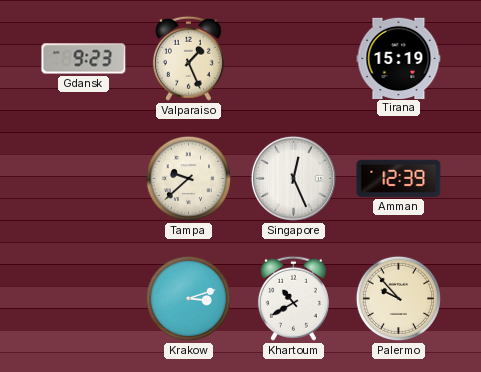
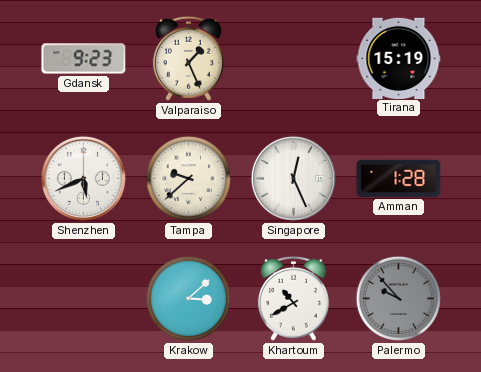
Shenzhen: none -> 5:41 (83, 178)
Amman: 12:39 -> 1:28 (399, 178)
Krakow: 3:12 -> 3:08 (188, 298)
Palermo dial: cream -> grey (398, 298)
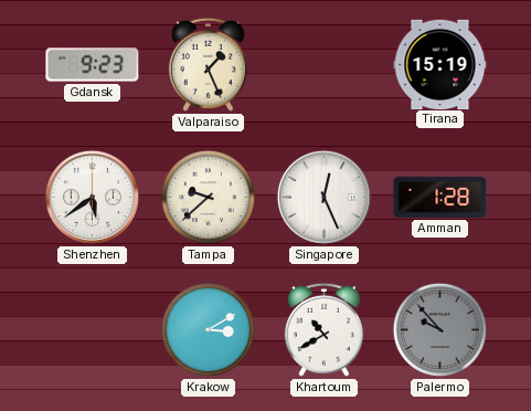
Shenzhen: 5:41 -> 5:39 (92, 197)
Krakow: 3:08 -> 3:10 (208, 329)
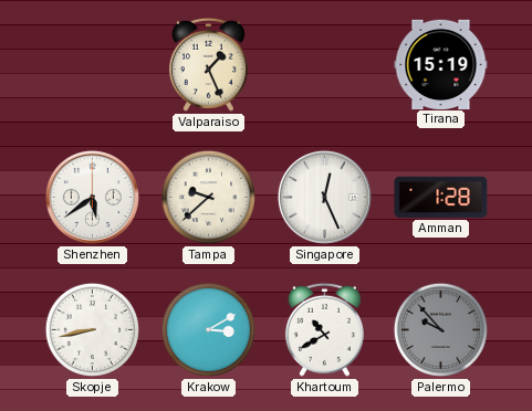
Gdansk: 9:23 -> none (93, 65)
Skopje: none -> 8:43 (92, 329)
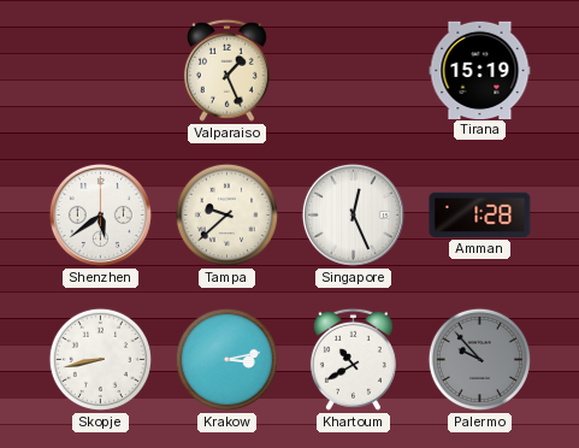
Krakow: 3:10 -> 3:13 (226, 359)
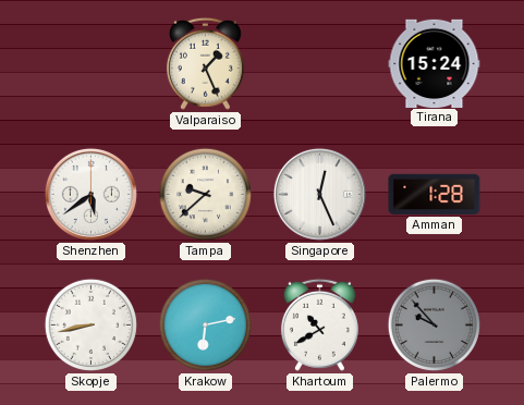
Tirana: 15:19 -> 15:24 (435, 63)
Krakow: 3:13 -> 6:13 (205, 324)
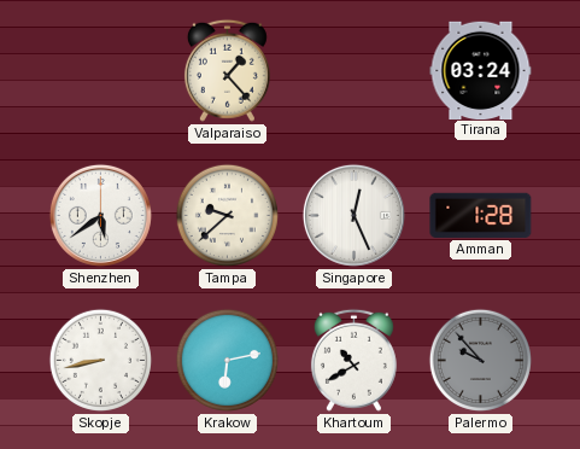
Valparaiso: 1:26 -> 1:23 (227, 70)
Tirana: 15:24 -> 03:24 (481, 70)
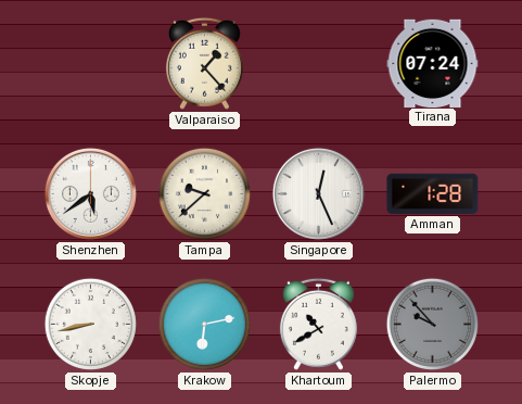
Tirana: 03:24 -> 07:24 (433, 63)
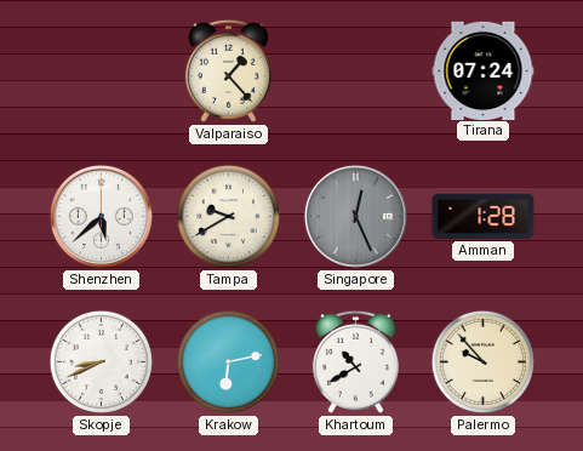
Shenzhen: 5:39 -> 5:38 (101, 216)
Tampa: 9:38 -> 9:40 (228, 216)
Singapore dial: white -> grey (355, 216)
Skopje: 8:43 -> 8:41 (101, 361)
Palermo dial: grey -> cream (482, 361)
